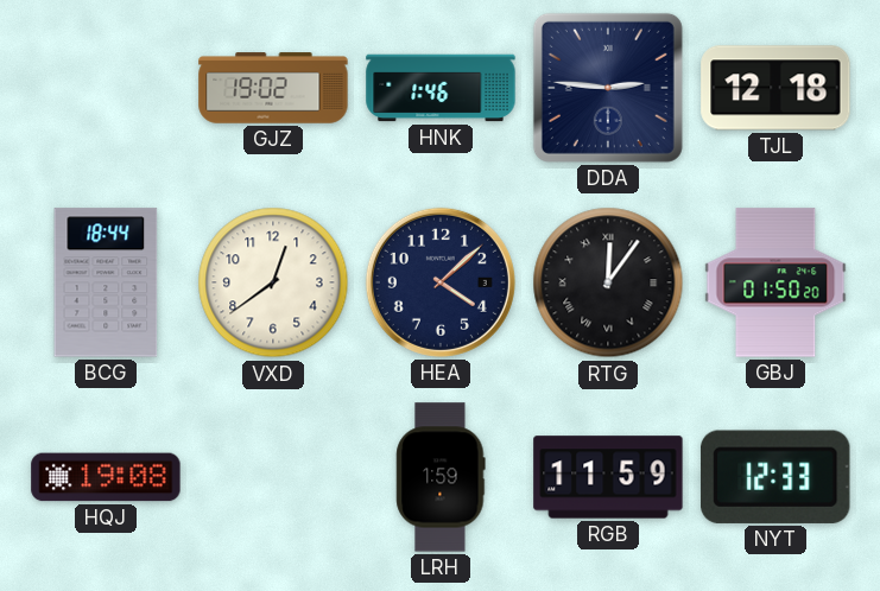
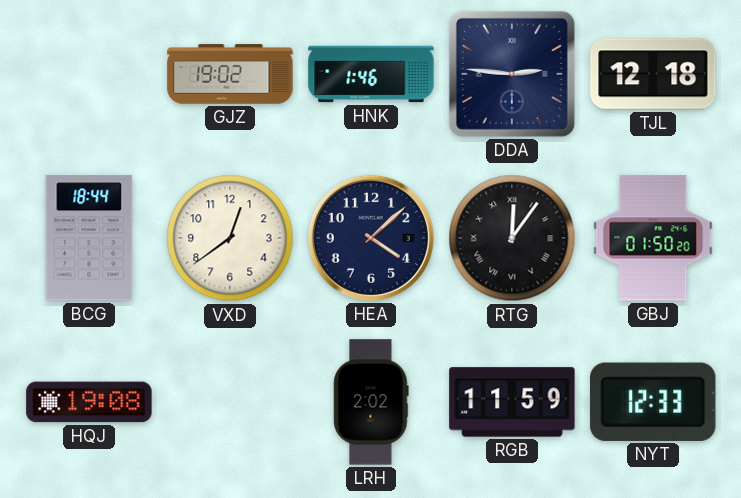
LRH: 1:59 -> 2:02 (371, 402)
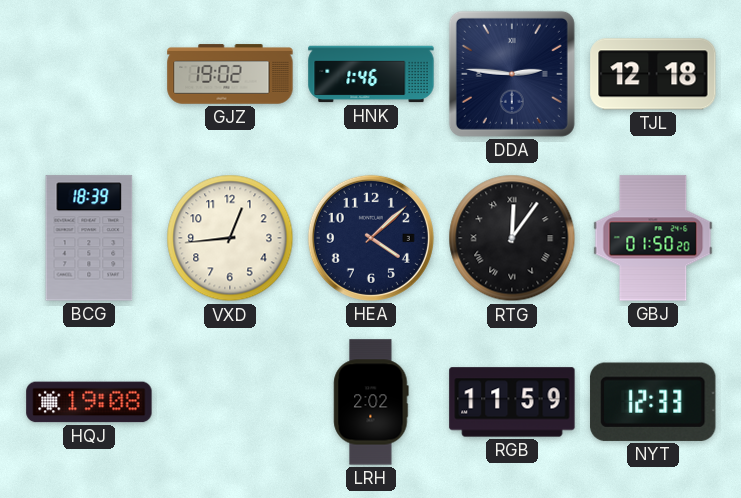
BCG: 18:44 -> 18:39 (89, 238)
VXD: 12:39 -> 12:44 (230, 238)
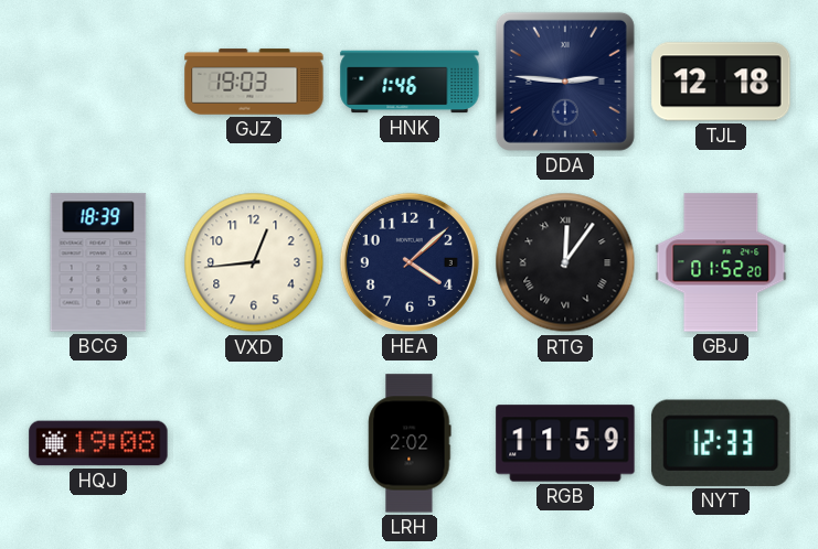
GJZ: 19:02 -> 19:03 (254, 82)
GBJ: 01:50 -> 01:52 (721, 262)
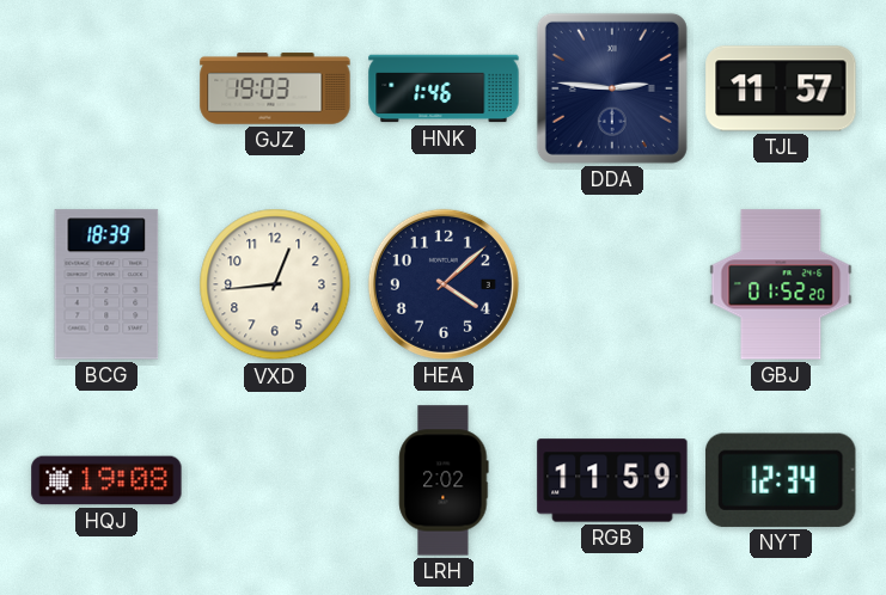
TJL: 12:18 -> 11:57 (781, 88)
RTG: 12:06 -> none (565, 262)
NYT: 12:33 -> 12:34 (782, 480)
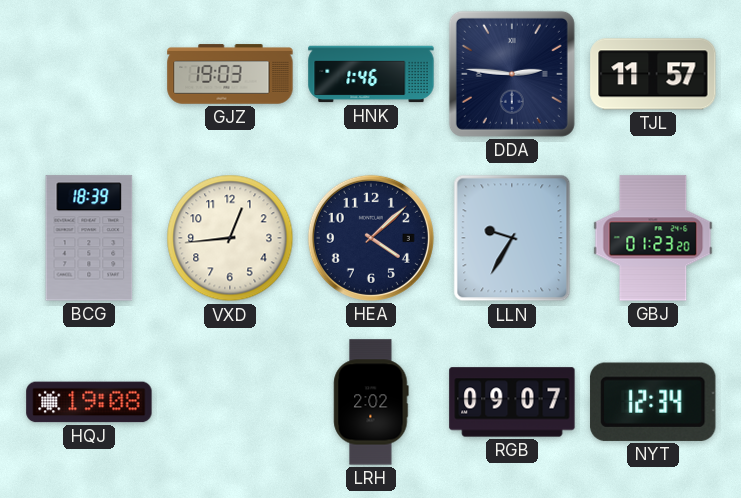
LLN: none -> 9:35 (512, 238)
GBJ: 01:52 -> 01:23 (653, 238)
RGB: 11:59 -> 09:07 (512, 402)
